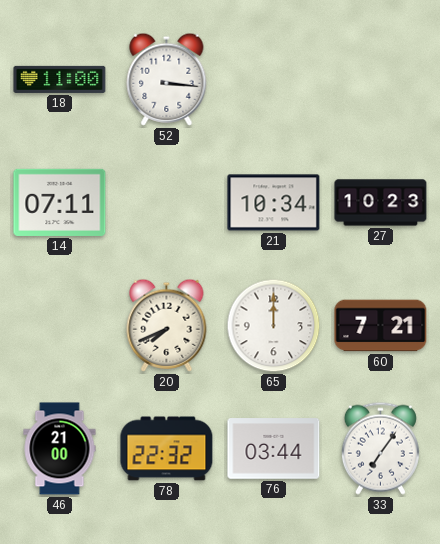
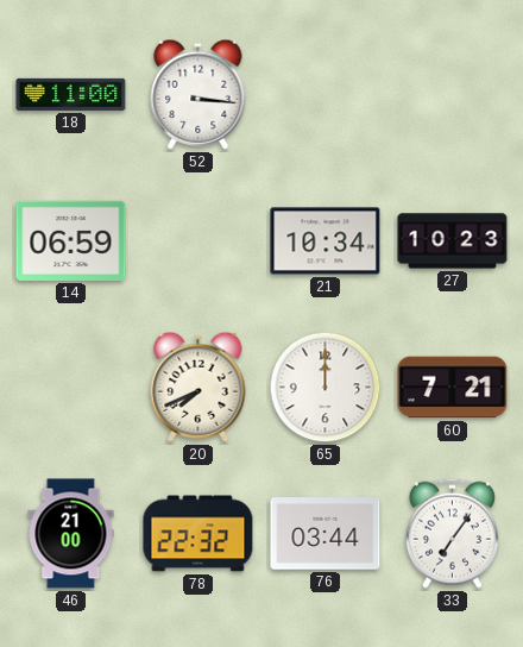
14: 07:11 -> 06:59 (71, 240)
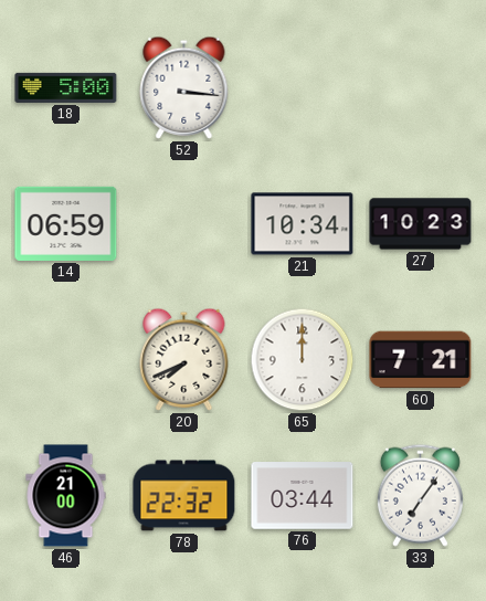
18: 11:00 -> 5:00 (66, 87)
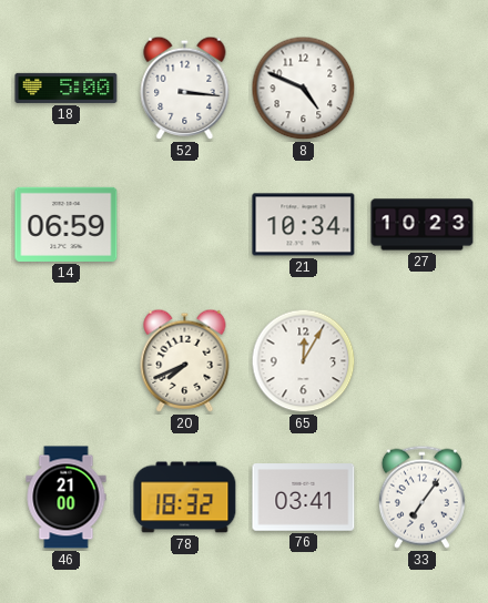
8: none -> 4:49 (304, 89)
65: 12:00 -> 12:05 (304, 361)
60: 7:21 -> none (421, 360)
78: 22:32 -> 18:32 (185, 498)
76: 03:44 -> 03:41 (304, 498)
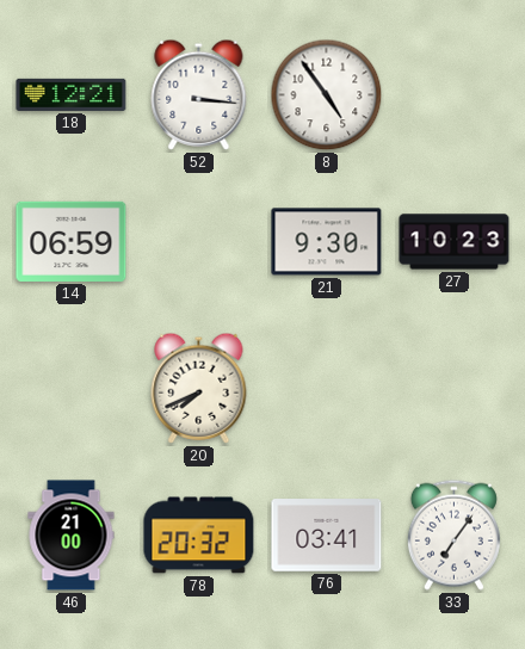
18: 5:00 -> 12:21 (72, 94)
8: 4:49 -> 4:54 (327, 95)
21: 10:34 -> 9:30 (327, 242)
65: 12:05 -> none (304, 361)
78: 18:32 -> 20:32 (199, 536)
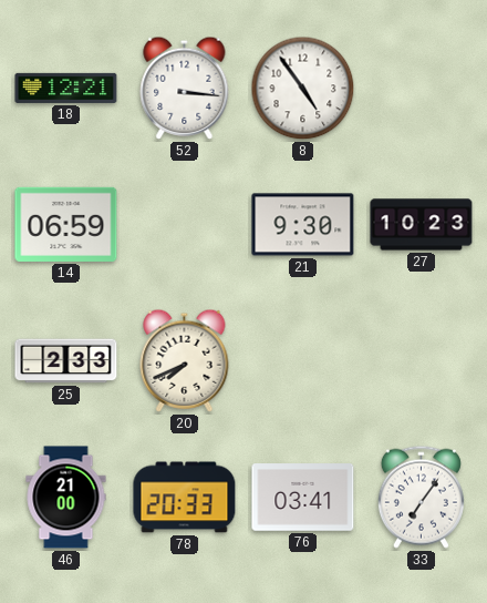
25: none -> 2:33 (66, 361)
78: 20:32 -> 20:33 (185, 498)
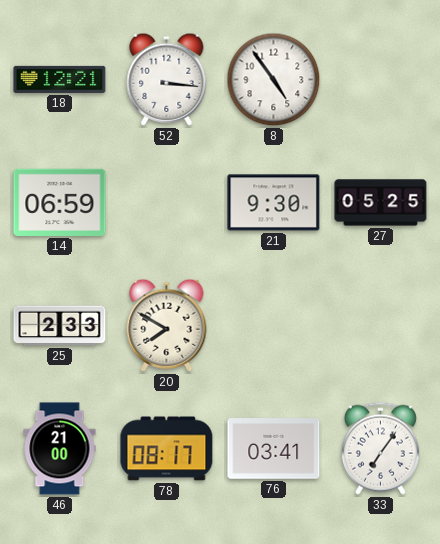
27: 10:23 -> 05:25 (381, 203)
20: 7:41 -> 7:50 (167, 325)
78: 20:33 -> 08:17 (167, 449)
